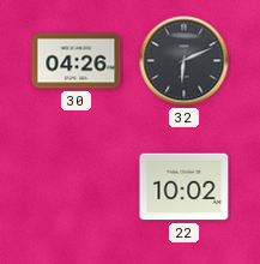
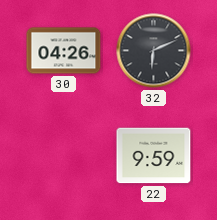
22: 10:02 -> 9:59 (154, 156)
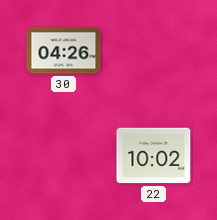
32: 6:11 -> none (154, 51)
22: 9:59 -> 10:02 (154, 156)
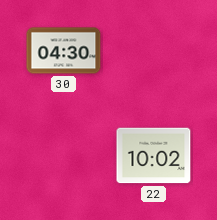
30: 04:26 -> 04:30 (64, 51)
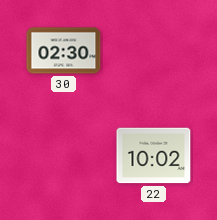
30: 04:30 -> 02:30 (64, 51)
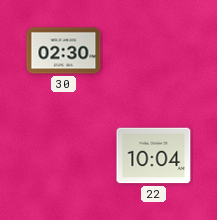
22: 10:02 -> 10:04 (154, 156)
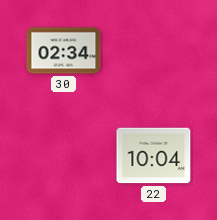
30: 02:30 -> 02:34 (64, 51)
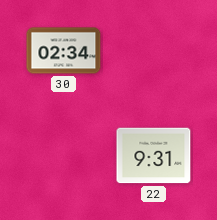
22: 10:04 -> 9:31 (154, 156)
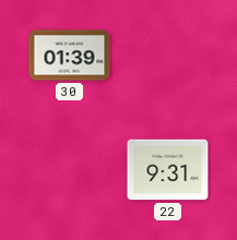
30: 02:34 -> 01:39 (70, 56)
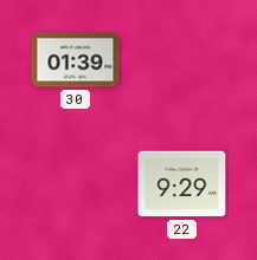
22: 9:31 -> 9:29 (182, 184)
